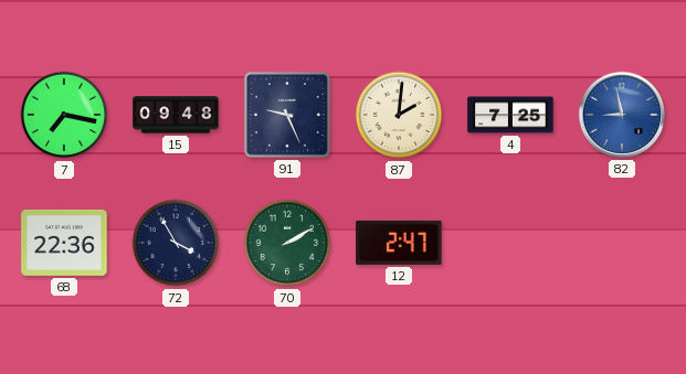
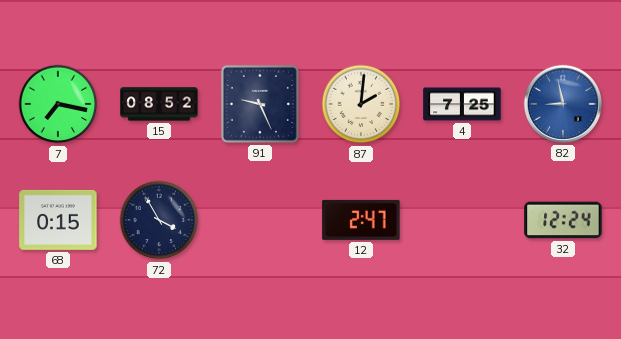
15: 09:48 -> 08:52 (159, 104)
68: 22:36 -> 0:15 (58, 220)
70: 2:10 -> none (287, 243)
32: none -> 12:24 (563, 220)
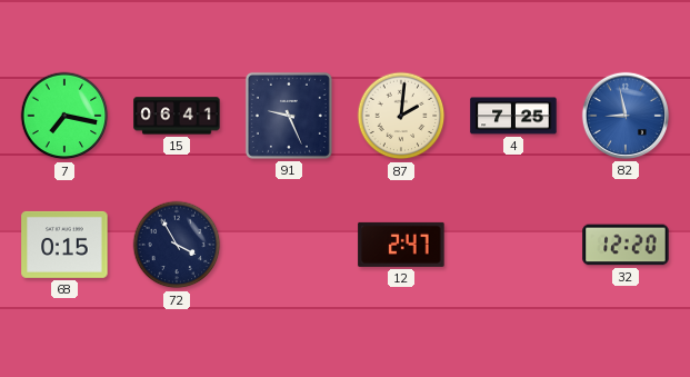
15: 08:52 -> 06:41 (177, 116)
32: 12:24 -> 12:20 (626, 245)
